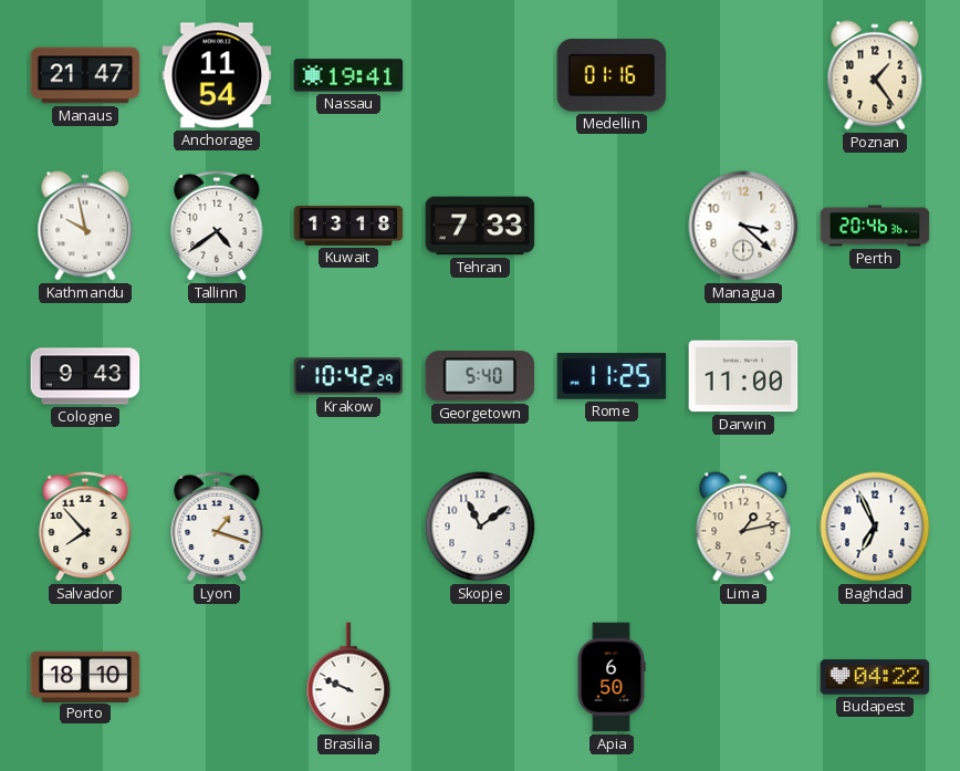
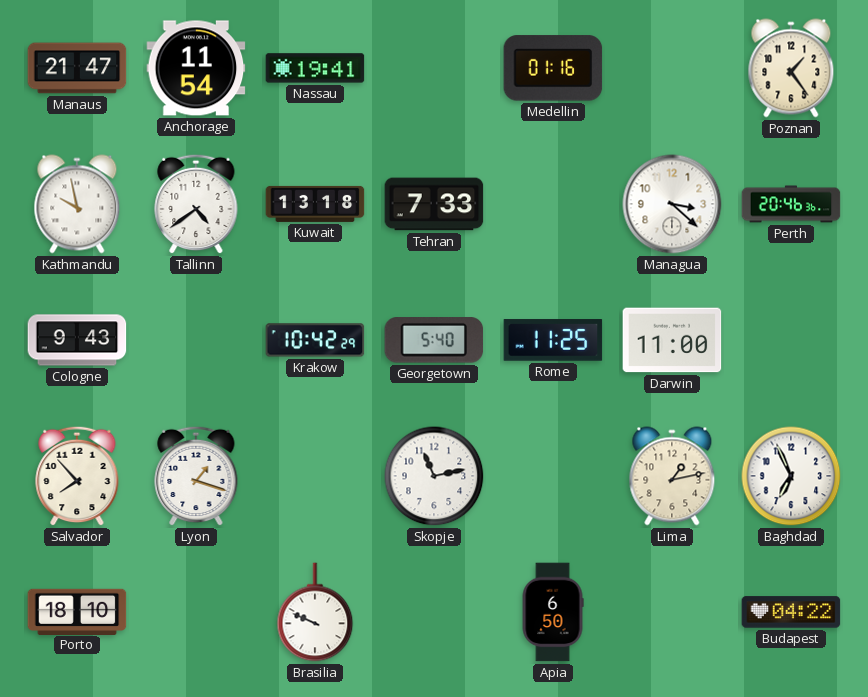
Skopje: 11:09 -> 11:13 (434, 476)
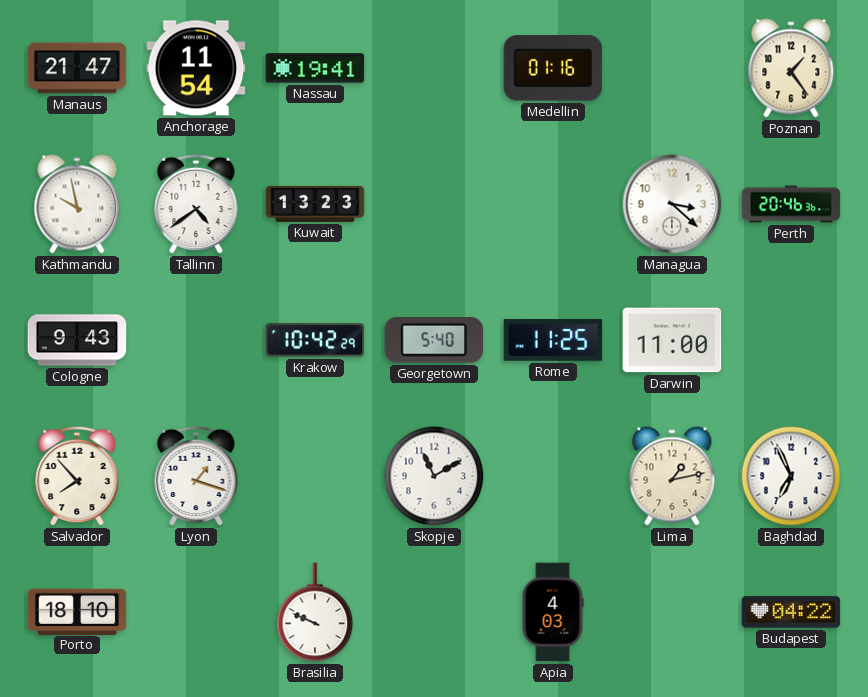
Kuwait: 13:18 -> 13:23 (315, 204)
Tehran: 7:33 -> none (434, 204)
Skopje: 11:13 -> 11:10 (434, 476)
Apia: 6:50 -> 4:03 (553, 612)
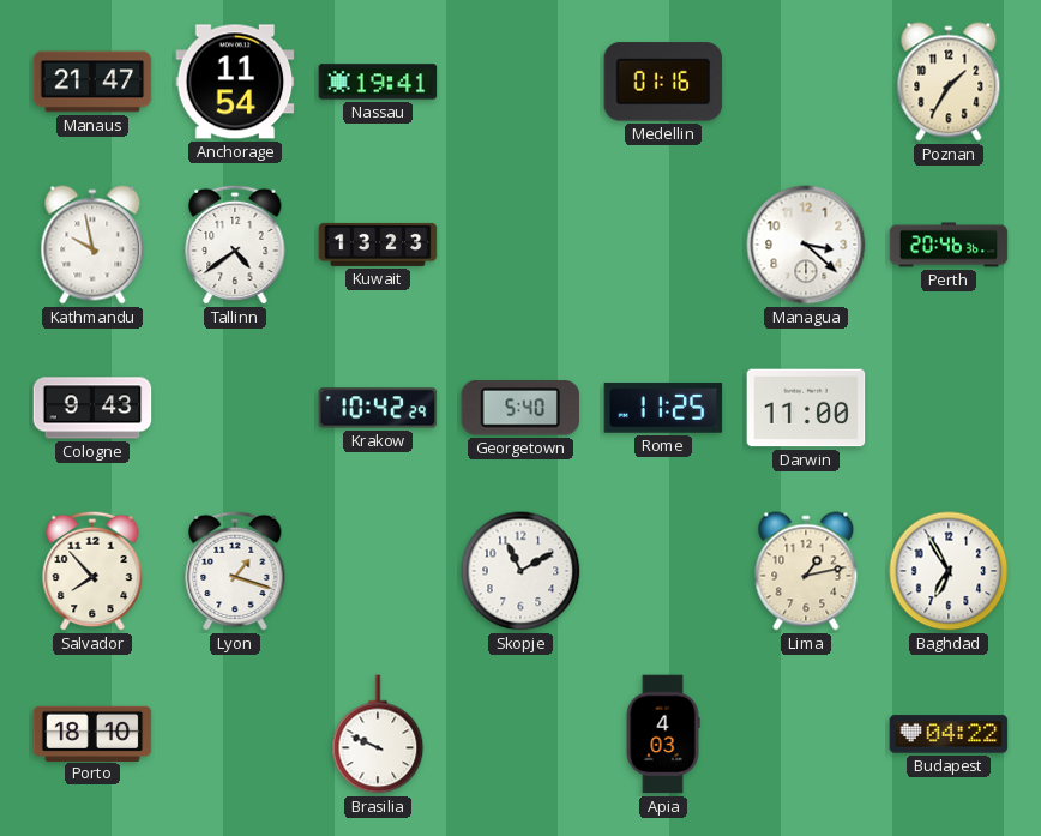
Poznan: 1:24 -> 1:35 (949, 82)
Baghdad: 6:56 -> 6:55 (949, 571)
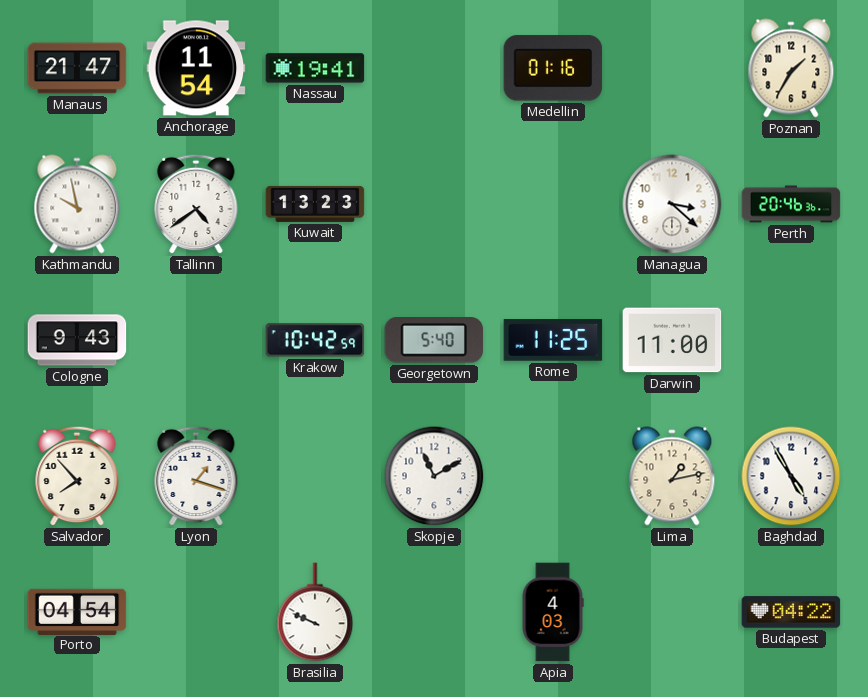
Krakow: 10:42:29 -> 10:42:59 (315, 340)
Baghdad: 6:55 -> 4:55 (791, 476)
Porto: 18:10 -> 04:54 (77, 611)
